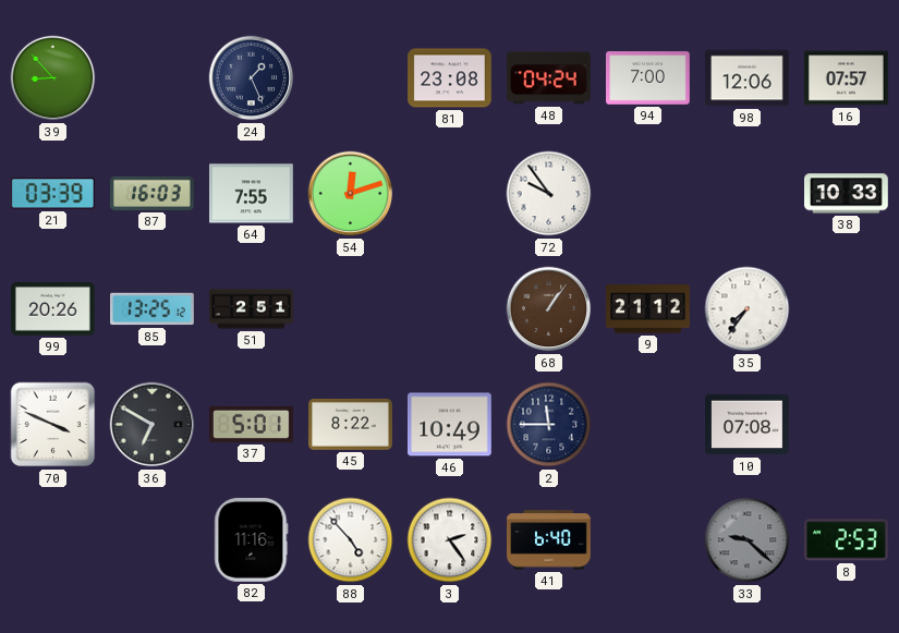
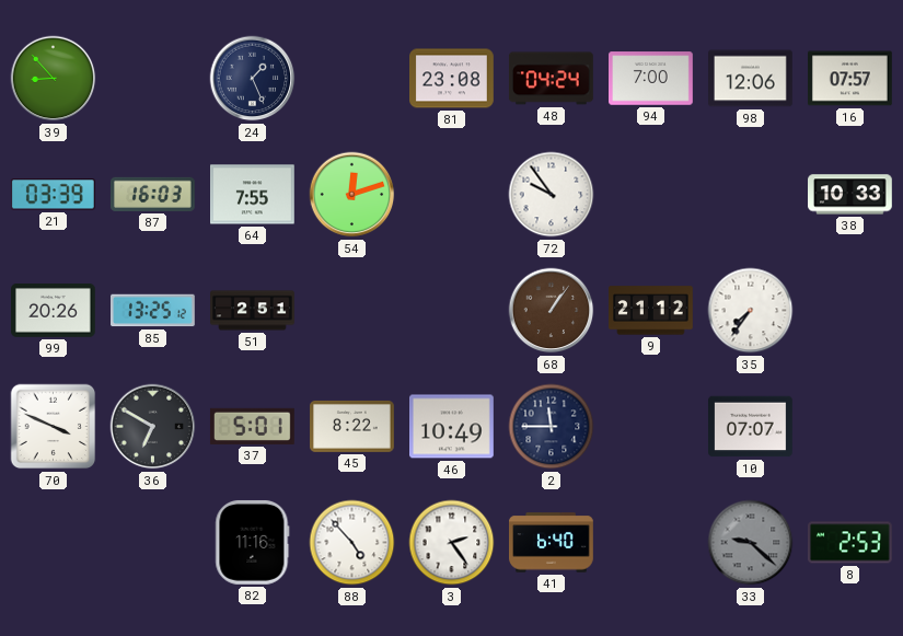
10: 07:08 -> 07:07 (751, 427)
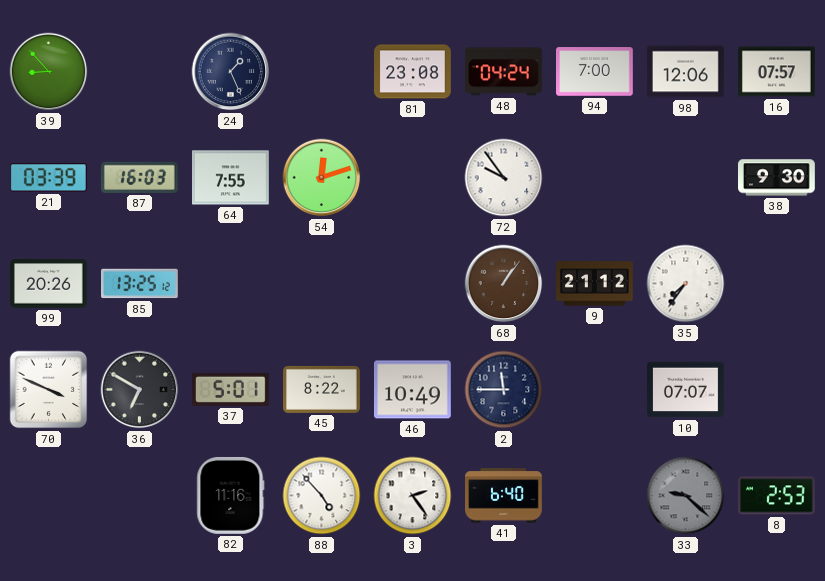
38: 10:33 -> 9:30 (777, 178)
51: 2:51 -> none (253, 311)
